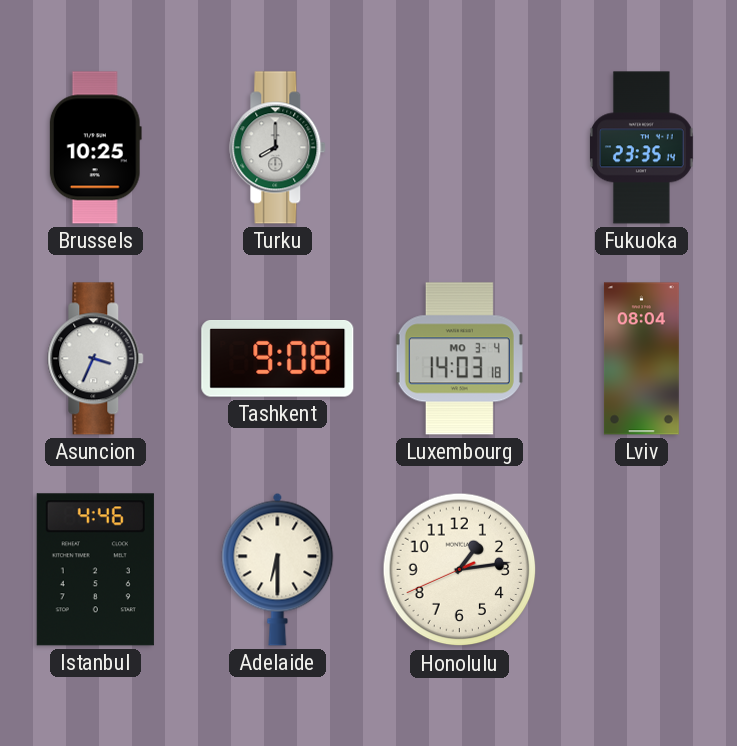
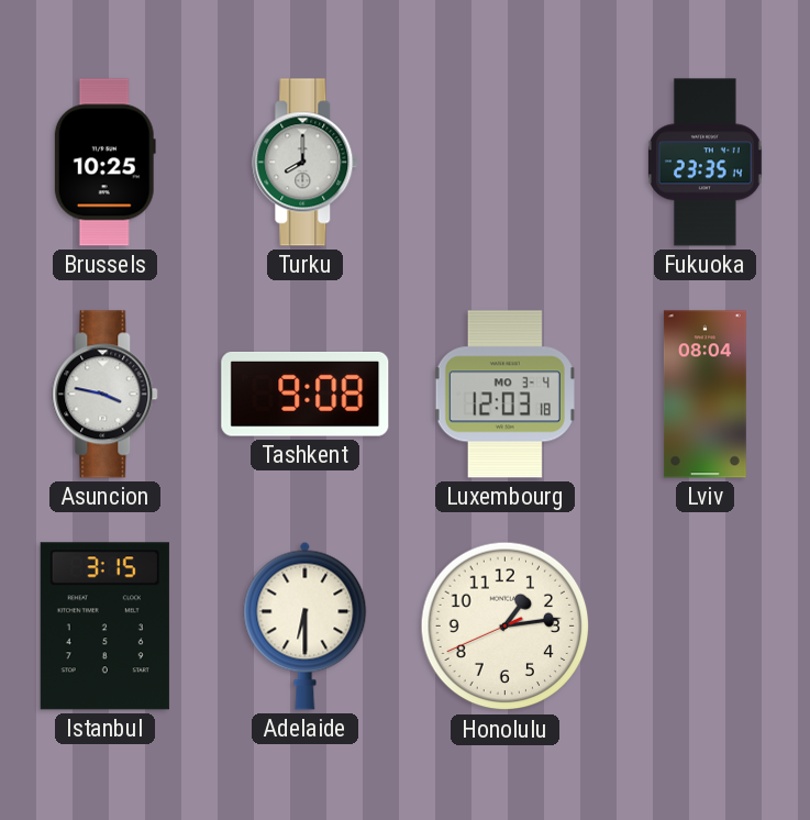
Asuncion: 3:34 -> 3:47 (106, 395)
Luxembourg: 14:03 -> 12:03 (504, 395)
Istanbul: 4:46 -> 3:15 (104, 627)
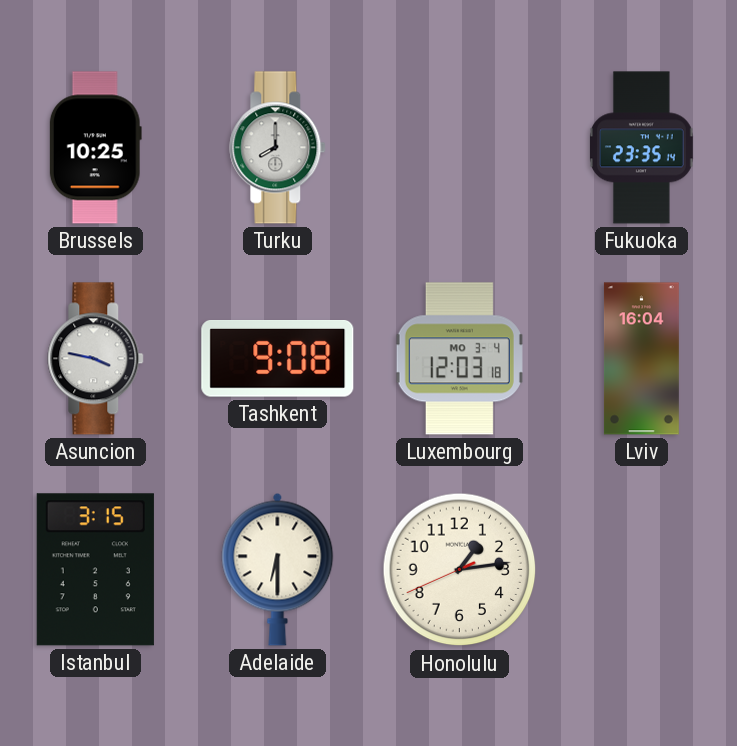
Lviv: 08:04 -> 16:04 (641, 359)
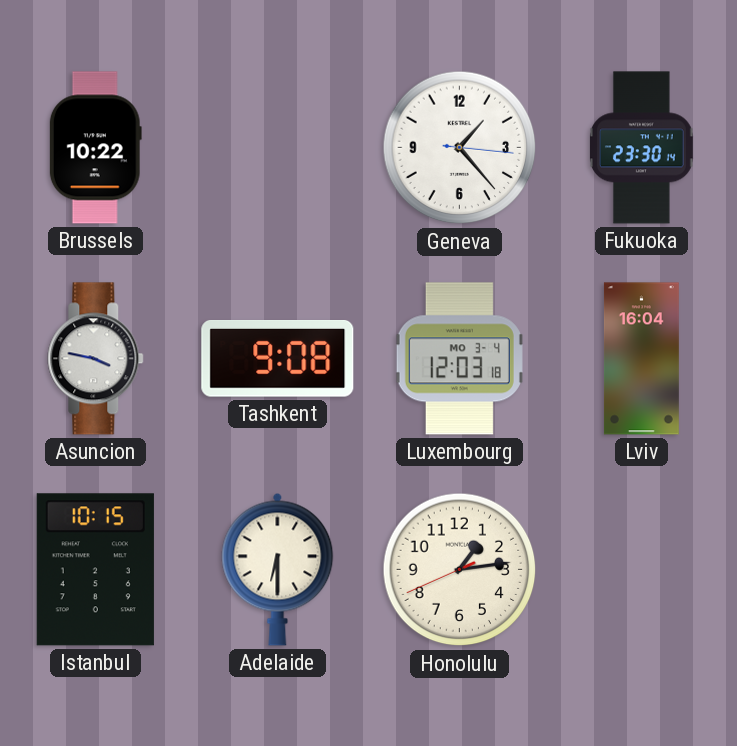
Brussels: 10:25 -> 10:22 (95, 148)
Turku: 8:00 -> none (278, 148)
Geneva: none -> 1:23 (460, 148)
Fukuoka: 23:35 -> 23:30 (641, 148)
Istanbul: 3:15 -> 10:15 (95, 570)
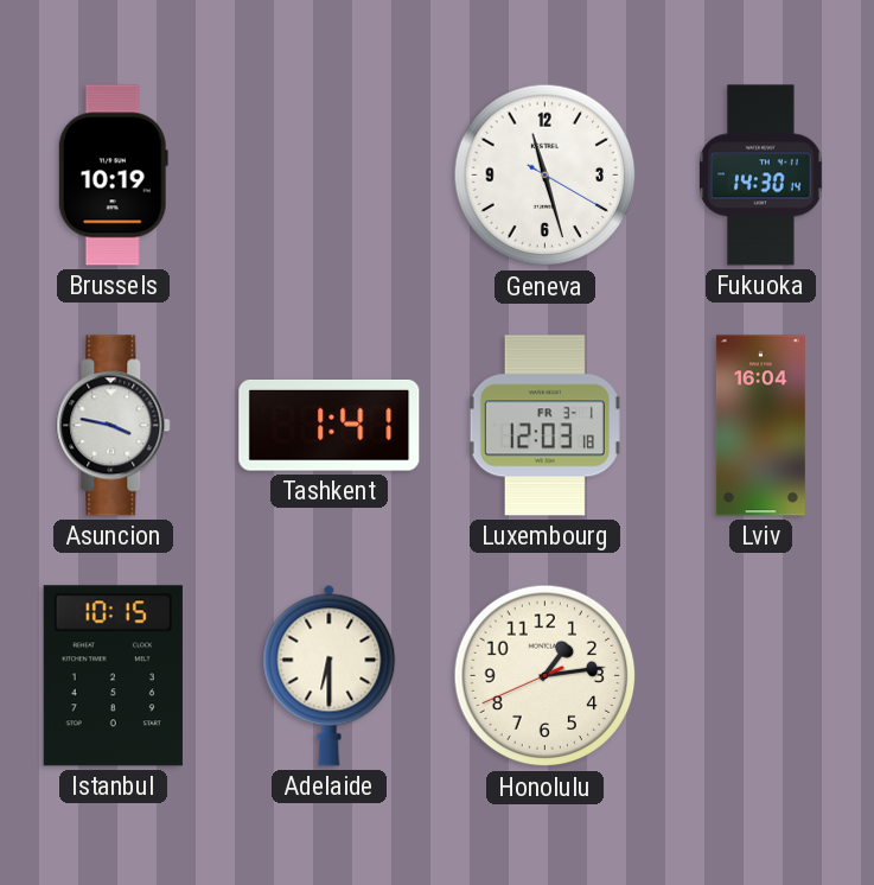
Brussels: 10:22 -> 10:19 (113, 176)
Geneva: 1:23 -> 11:27 (546, 176)
Fukuoka: 23:30 -> 14:30 (760, 176)
Tashkent: 9:08 -> 1:41 (330, 426)
Luxembourg date: MO 3-4 -> FR 3-1 (544, 426)
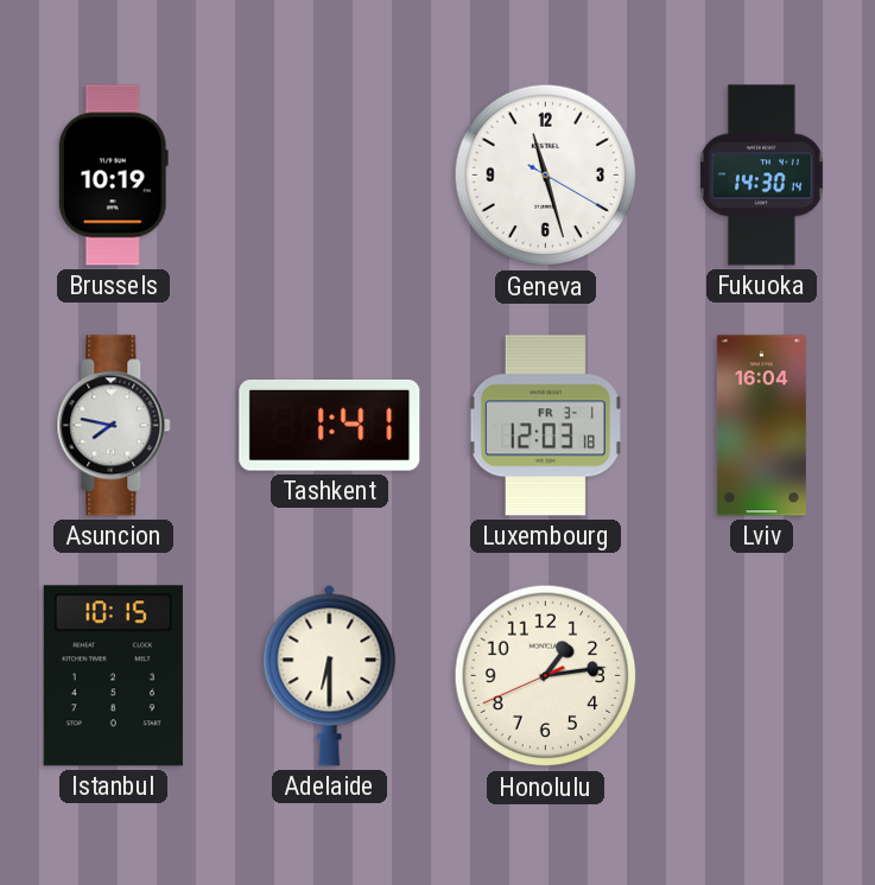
Asuncion: 3:47 -> 7:47 (114, 426)
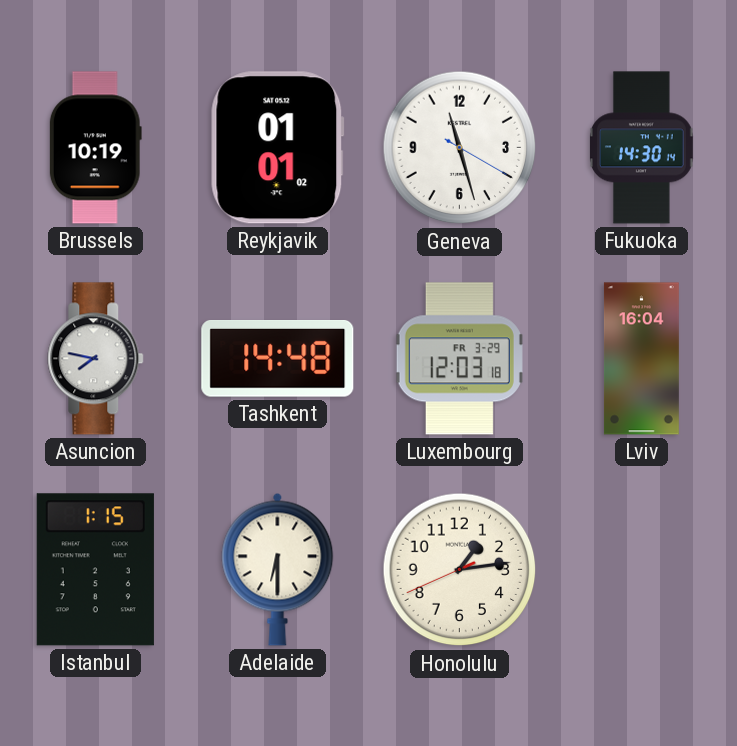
Reykjavik: none -> 01:01 (278, 148)
Tashkent: 1:41 -> 14:48 (278, 359)
Luxembourg date: FR 3-1 -> FR 3-29 (459, 359)
Istanbul: 10:15 -> 1:15 (95, 570)
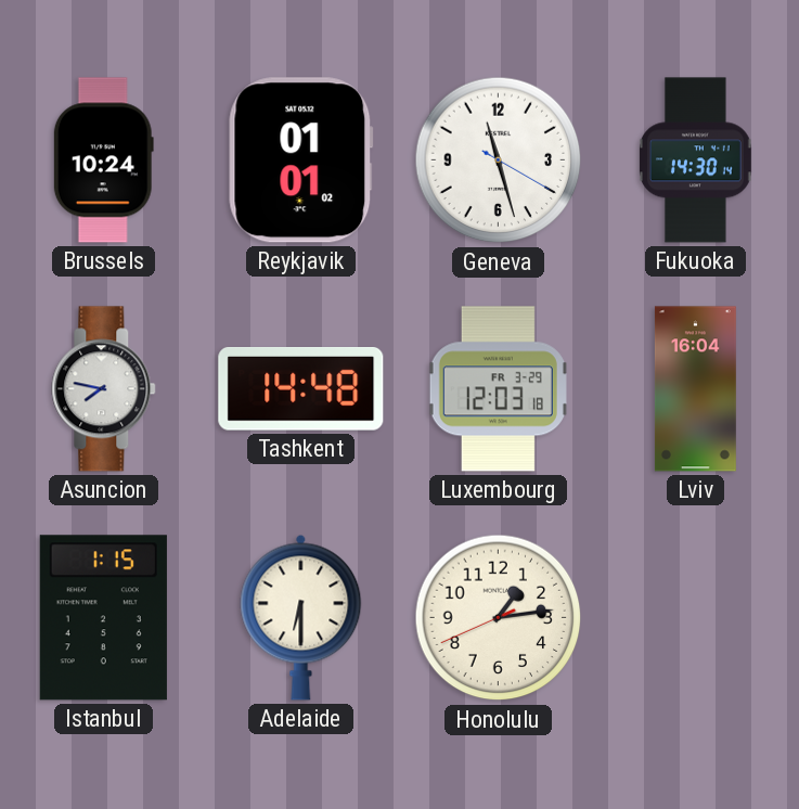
Brussels: 10:19 -> 10:24 (103, 160)
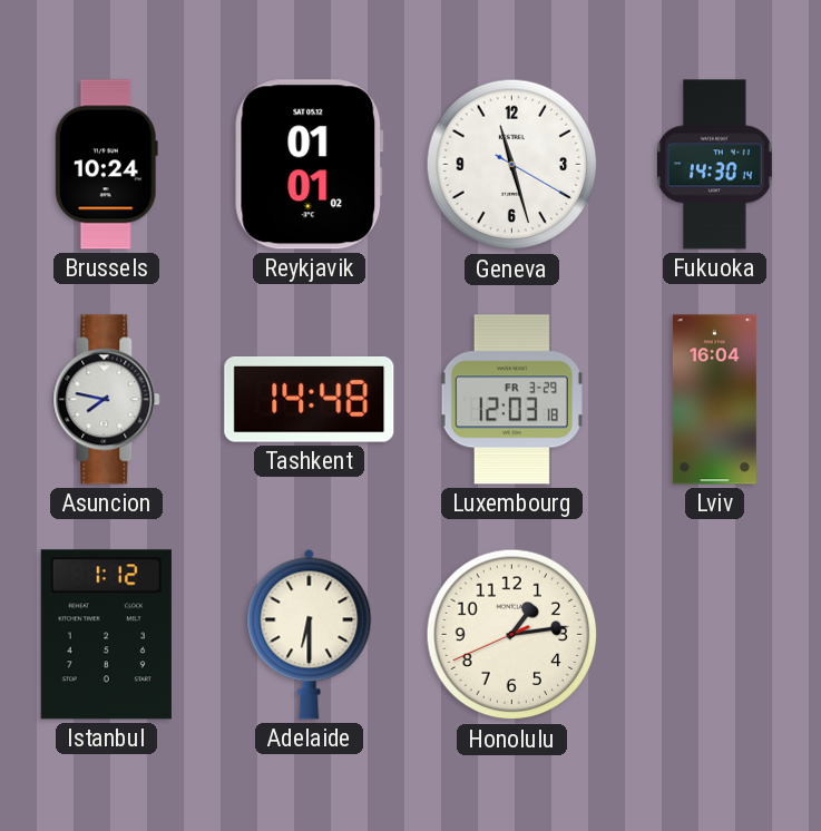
Istanbul: 1:15 -> 1:12 (106, 635)
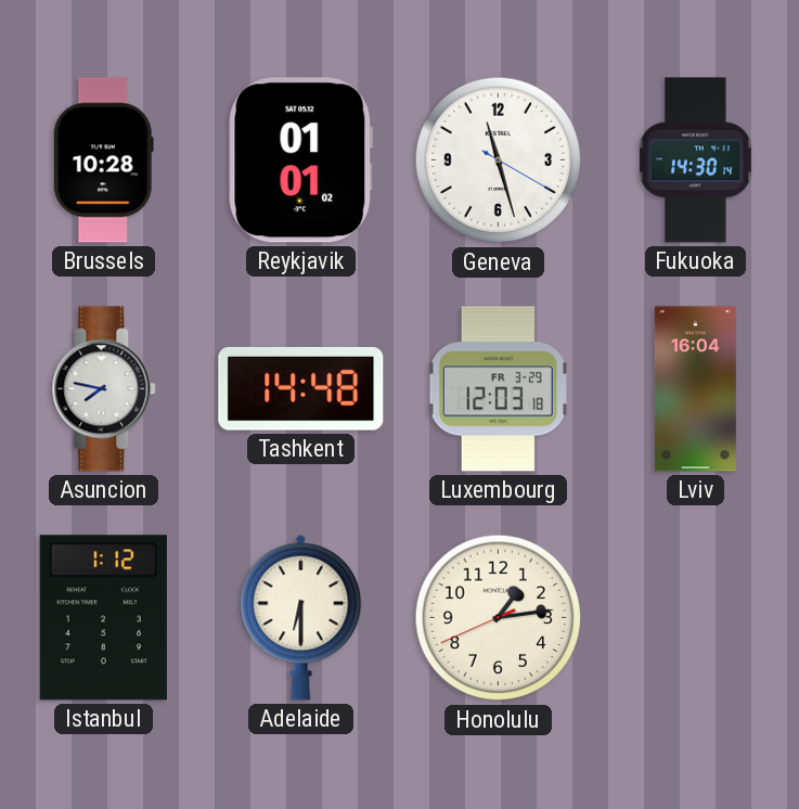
Brussels: 10:24 -> 10:28 (103, 160)
